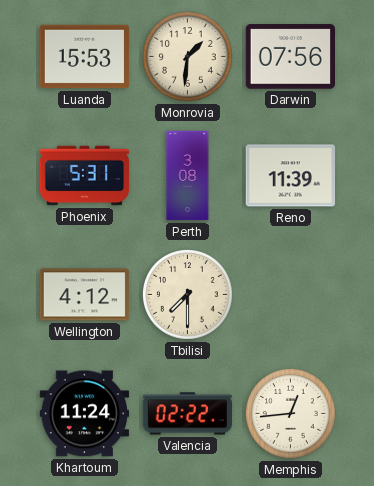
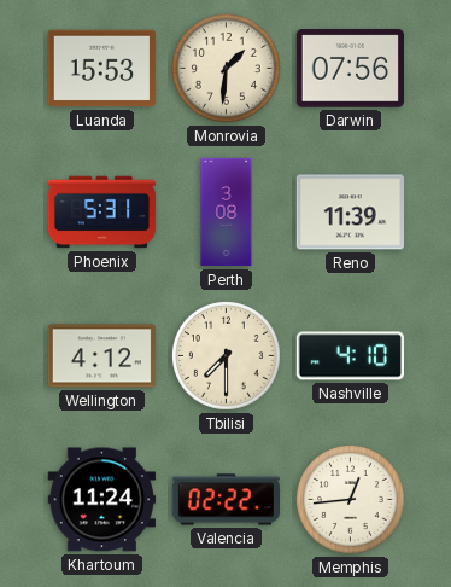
Nashville: none -> 4:10 (351, 356)
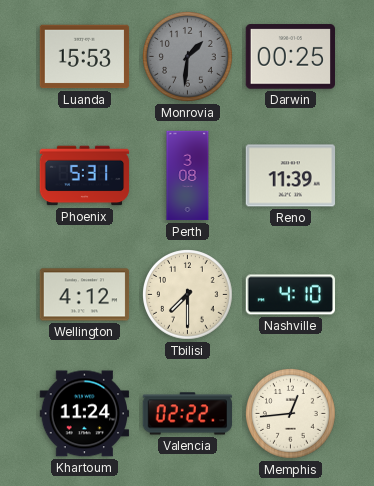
Monrovia dial: cream -> grey (188, 57)
Darwin: 07:56 -> 00:25 (290, 57)
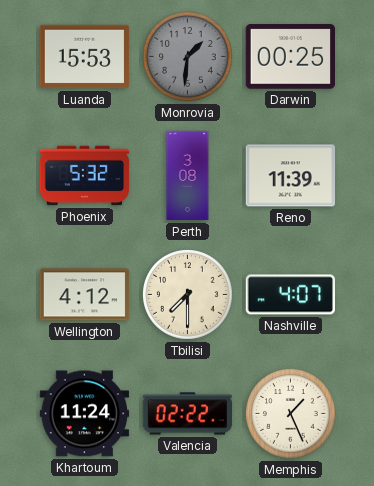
Phoenix: 5:31 -> 5:32 (85, 176)
Nashville: 4:10 -> 4:07 (291, 295)
Memphis: 12:44 -> 1:26 (291, 414)
